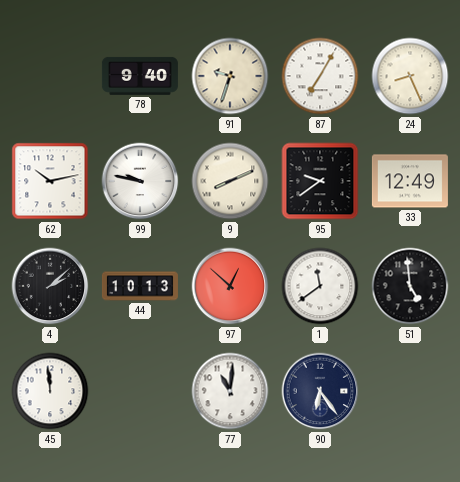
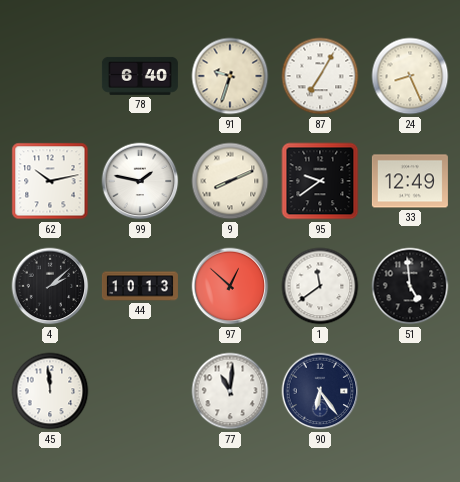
78: 9:40 -> 6:40 (140, 76)
99: 9:47 -> 1:47 (140, 181)
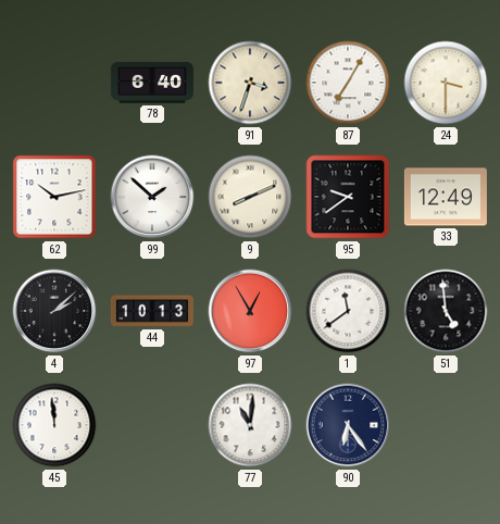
91: 9:33 -> 3:33 (250, 83)
24: 8:26 -> 3:30 (446, 83)
99: 1:47 -> 1:52 (152, 197)
97: 12:52 -> 12:55 (250, 311)
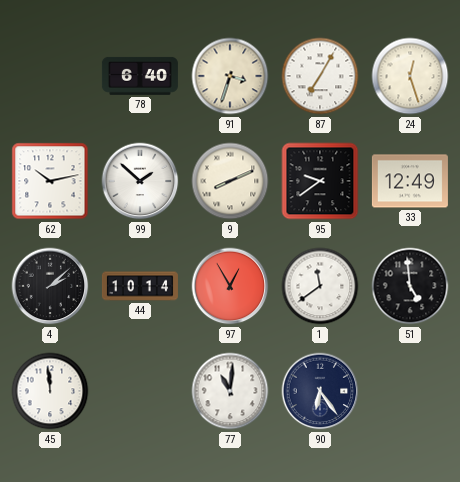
24: 3:30 -> 12:27 (410, 76)
44: 10:13 -> 10:14 (140, 286)
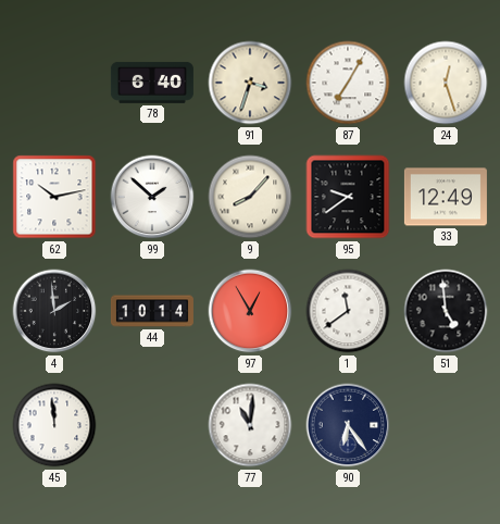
9: 8:11 -> 8:07 (250, 197)
4: 2:08 -> 1:59 (54, 311)
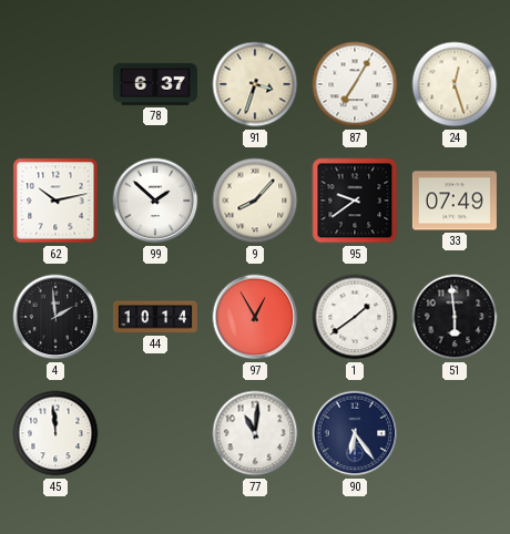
78: 6:40 -> 6:37 (155, 84)
33: 12:49 -> 07:49 (455, 201)
1: 11:39 -> 1:39 (355, 317)
51: 4:59 -> 5:59 (455, 317)
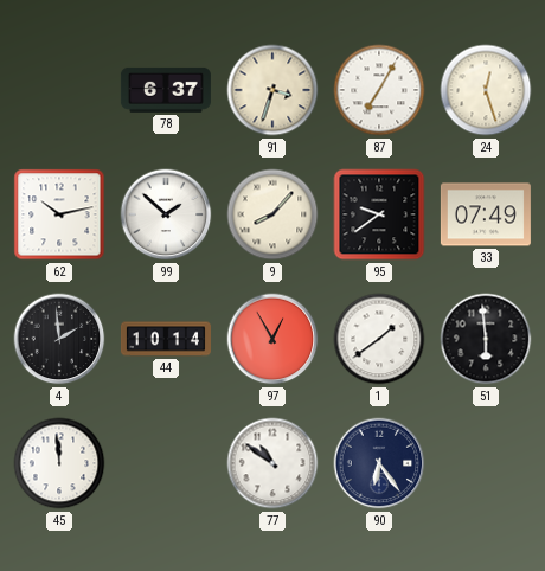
77: 11:01 -> 10:51 (272, 463)
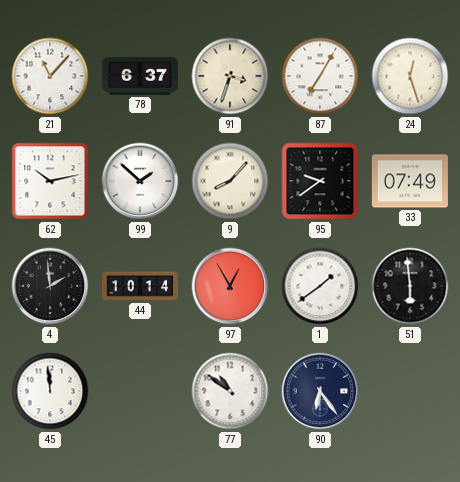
21: none -> 11:07 (50, 76)
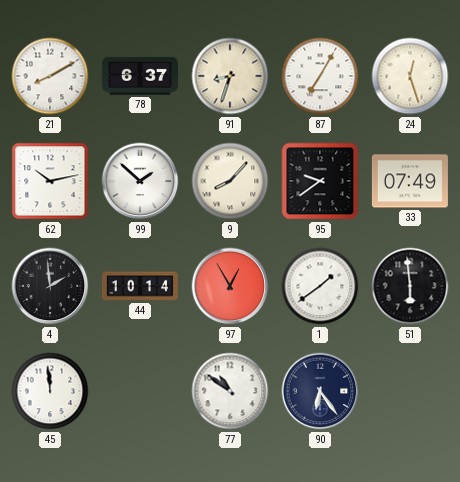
21: 11:07 -> 8:10 (50, 76)
91: 3:33 -> 8:33 (230, 76)
